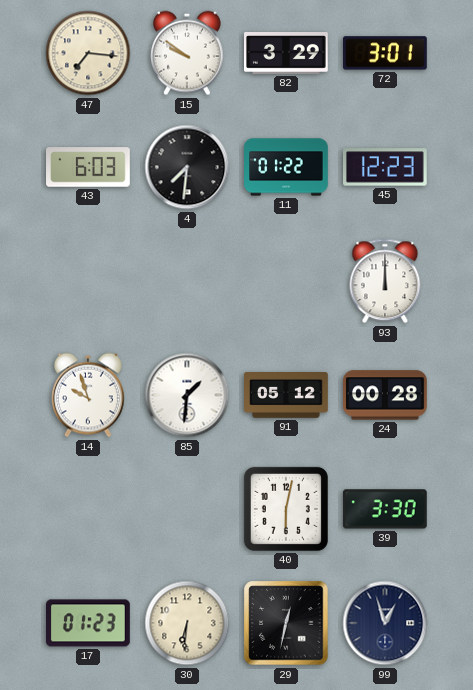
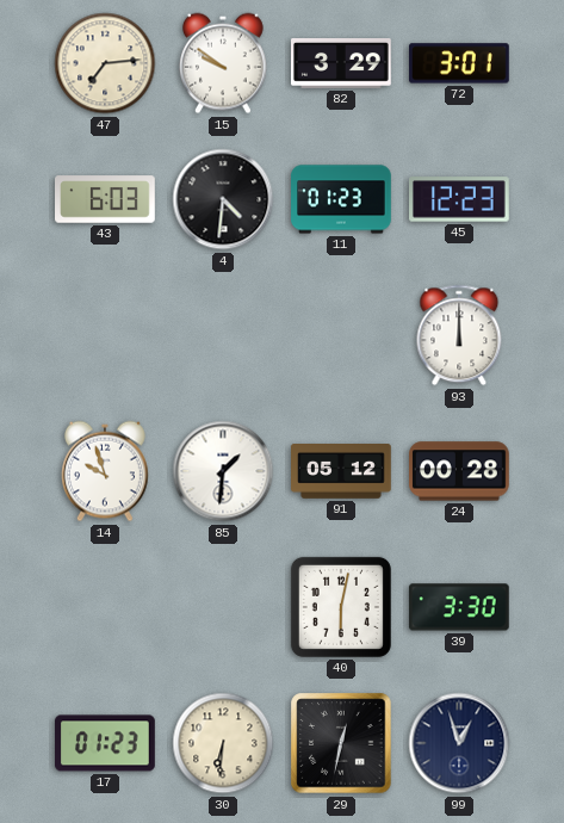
47: 7:16 -> 7:14 (105, 63)
4: 7:31 -> 4:31 (223, 199)
11: 01:22 -> 01:23 (341, 199)
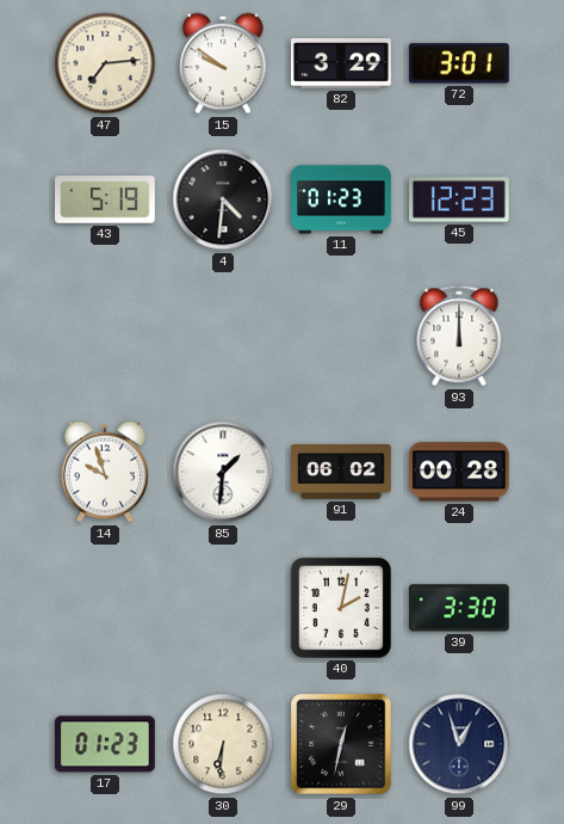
43: 6:03 -> 5:19 (106, 199)
91: 05:12 -> 06:02 (342, 473)
40: 6:02 -> 2:02 (341, 608)
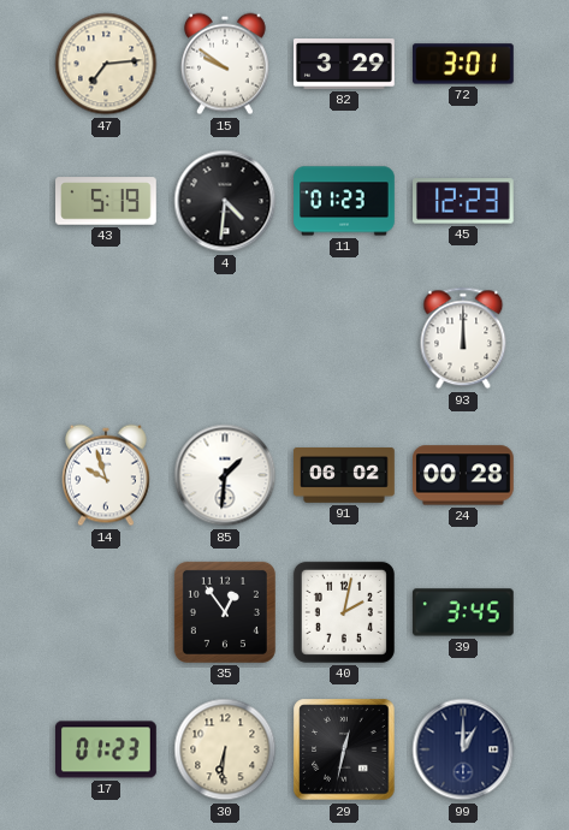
35: none -> 12:54 (225, 612)
39: 3:30 -> 3:45 (463, 612)
99: 12:57 -> 1:00 (463, 749)
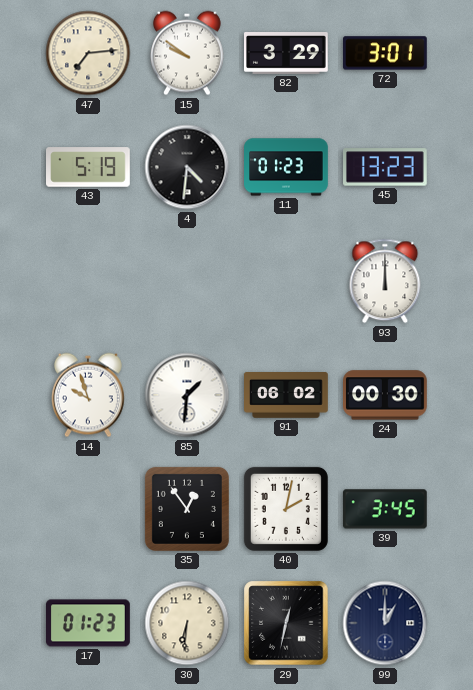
45: 12:23 -> 13:23 (386, 167)
24: 00:28 -> 00:30 (386, 395)
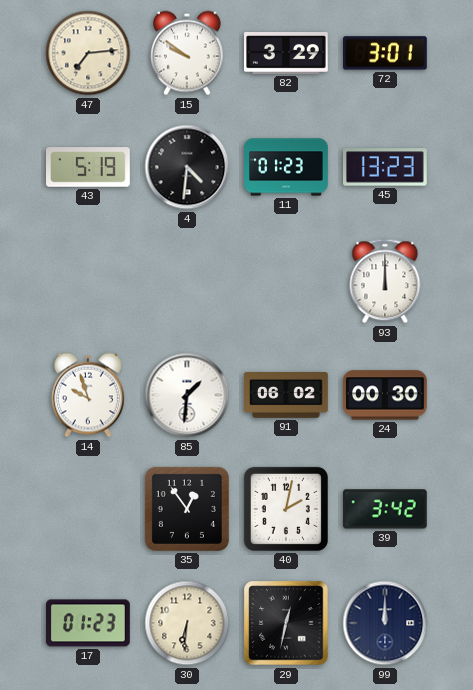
39: 3:45 -> 3:42 (385, 509)
99: 1:00 -> 12:00 (385, 623)
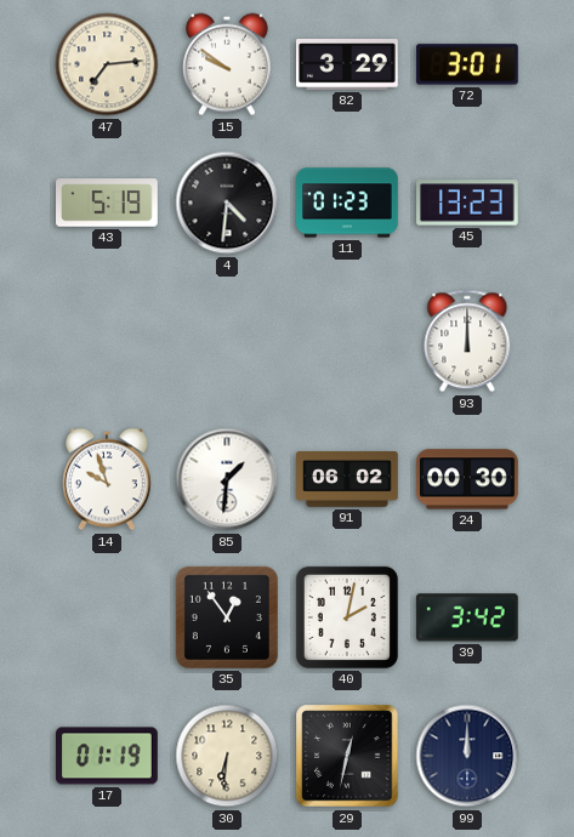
17: 01:23 -> 01:19 (108, 756)
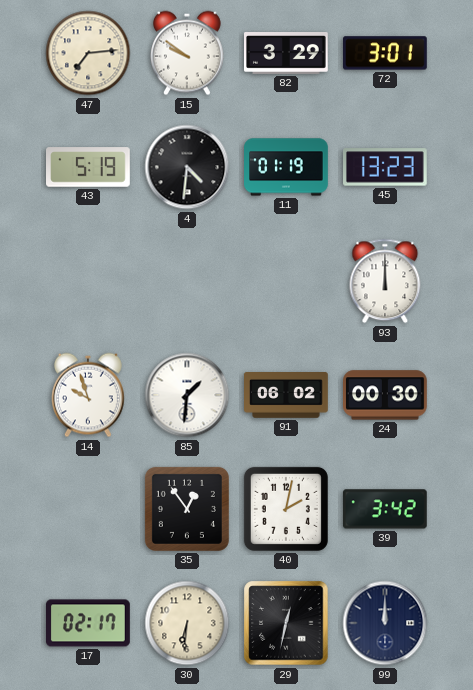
11: 01:23 -> 01:19 (286, 167)
17: 01:19 -> 02:17 (89, 623)
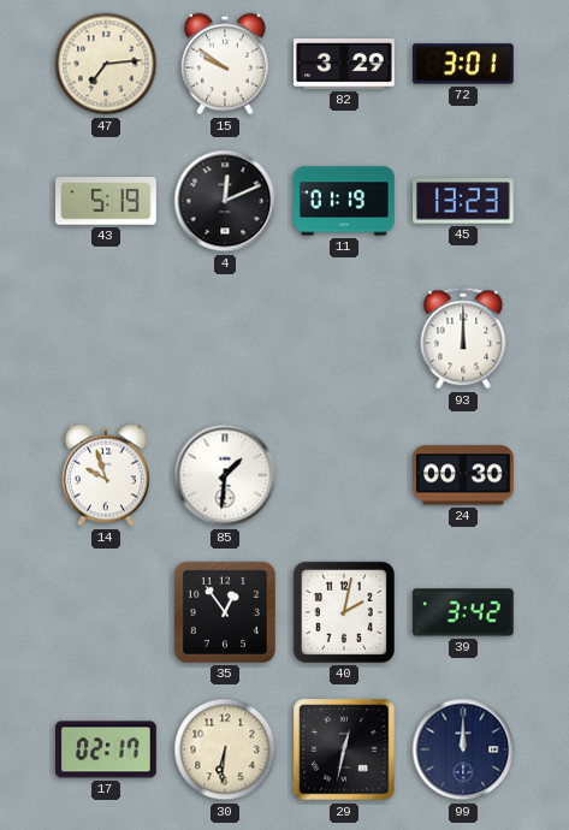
4: 4:31 -> 12:11 (225, 201)
91: 06:02 -> none (287, 396)
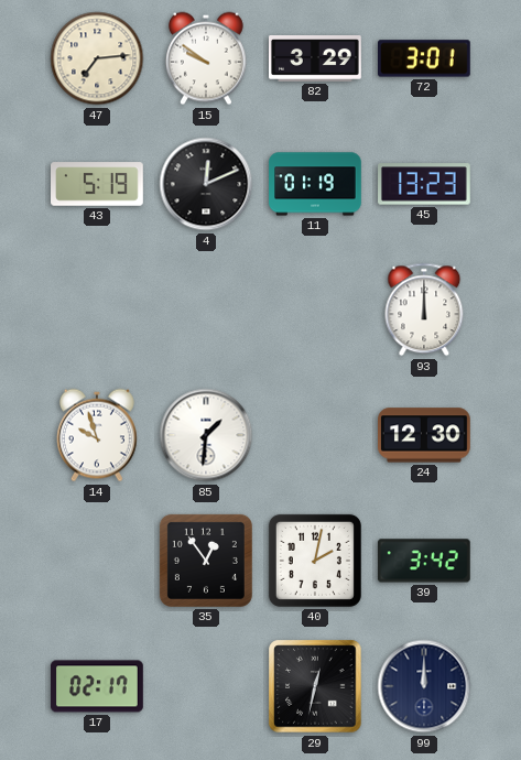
24: 00:30 -> 12:30 (425, 435)
30: 6:31 -> none (225, 749)
